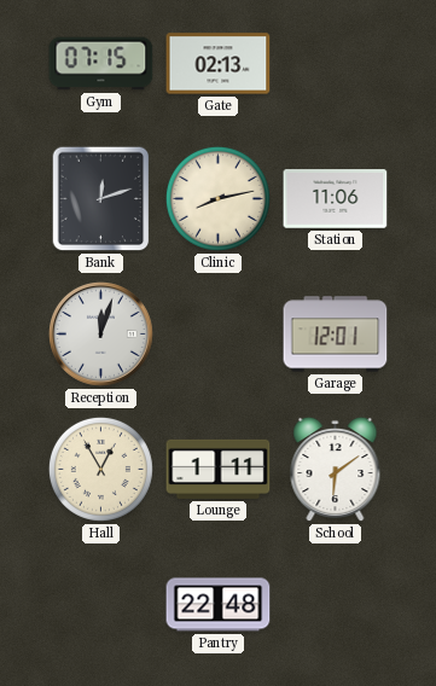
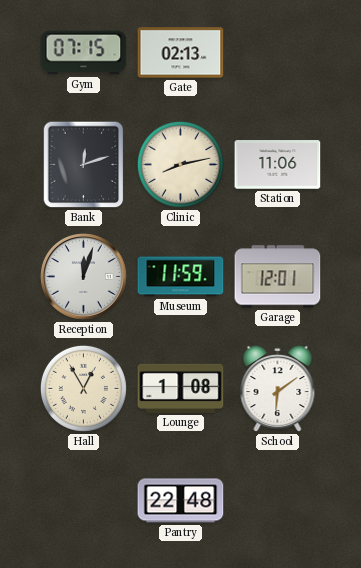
Museum: none -> 11:59 (181, 277)
Lounge: 1:11 -> 1:08 (181, 388)
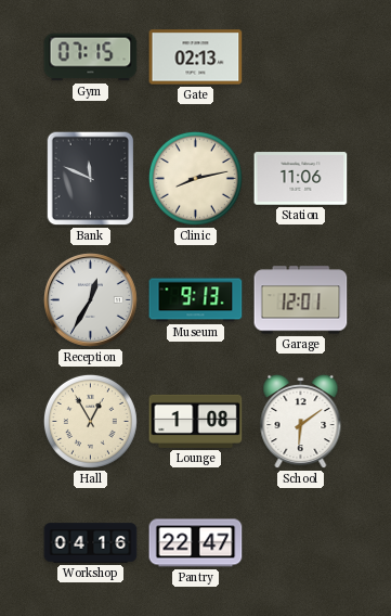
Bank: 12:12 -> 11:49 (91, 179)
Reception: 12:03 -> 12:35 (90, 299)
Museum: 11:59 -> 9:13 (196, 300)
Workshop: none -> 04:16 (91, 543)
Pantry: 22:48 -> 22:47 (196, 543)
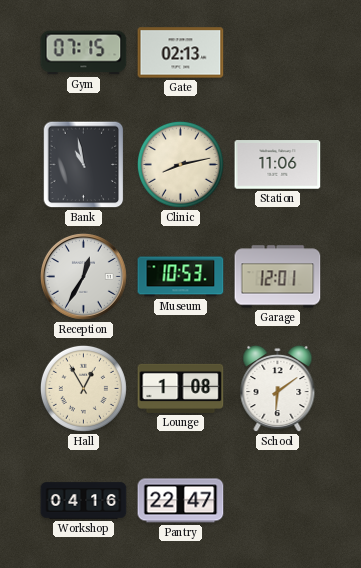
Bank: 11:49 -> 10:58 (84, 165)
Museum: 9:13 -> 10:53 (181, 277)
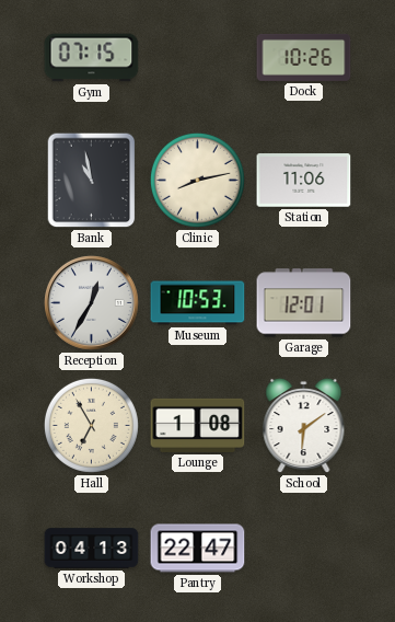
Gate: 02:13 -> none (181, 53)
Dock: none -> 10:26 (304, 57)
Hall: 12:55 -> 6:55 (91, 425)
Workshop: 04:16 -> 04:13 (92, 549)
